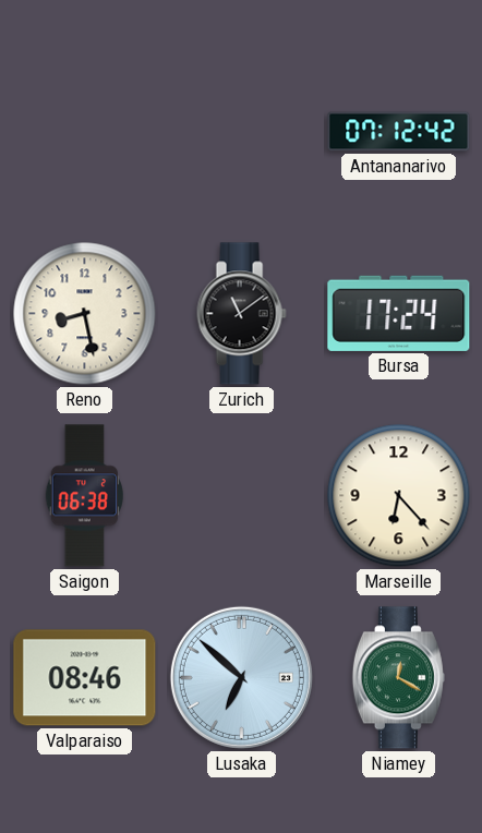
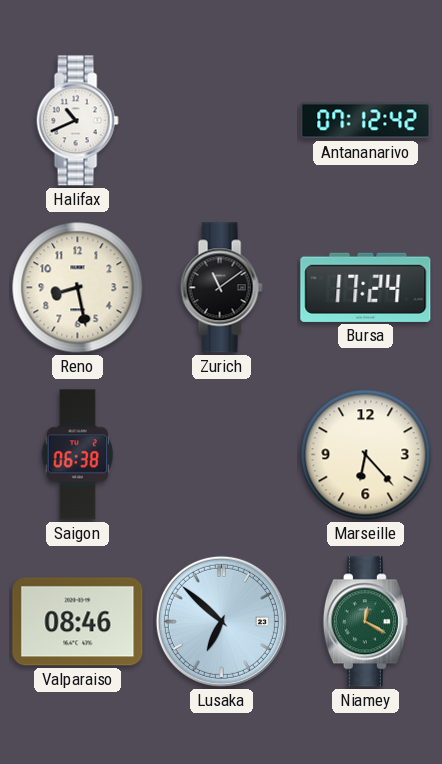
Halifax: none -> 10:41 (77, 121)
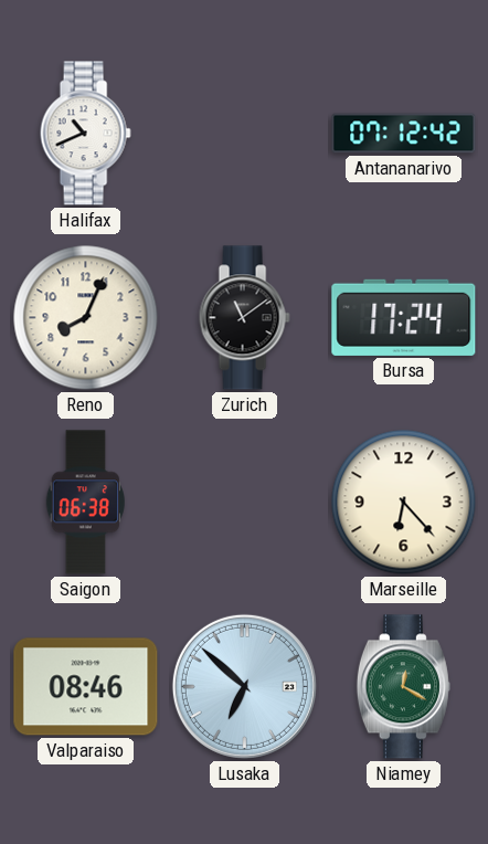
Reno: 8:28 -> 8:04 (86, 318)
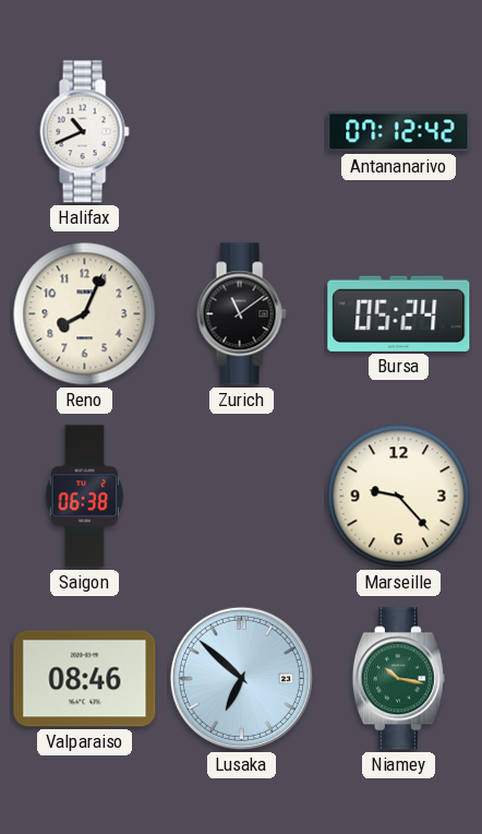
Bursa: 17:24 -> 05:24 (399, 313)
Marseille: 6:23 -> 9:23 (399, 497)
Niamey: 12:20 -> 10:17 (398, 679)
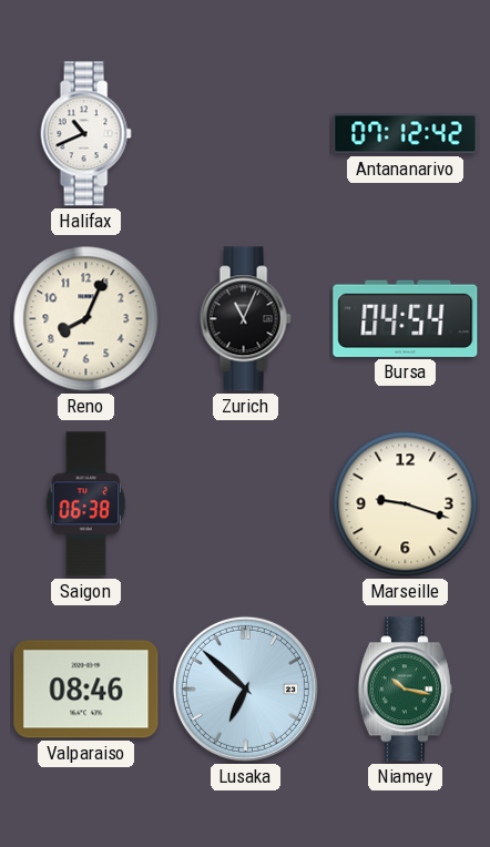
Zurich: 11:09 -> 11:04 (245, 319)
Bursa: 05:24 -> 04:54 (406, 318)
Marseille: 9:23 -> 9:18 (406, 504)
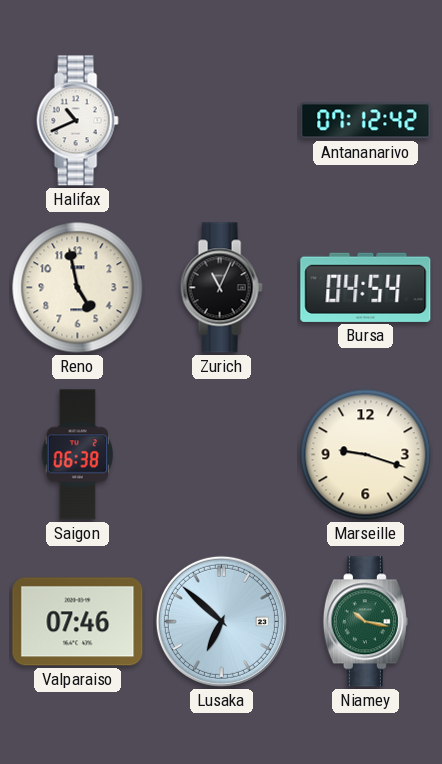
Reno: 8:04 -> 4:58 (78, 288)
Valparaiso: 08:46 -> 07:46 (78, 622)
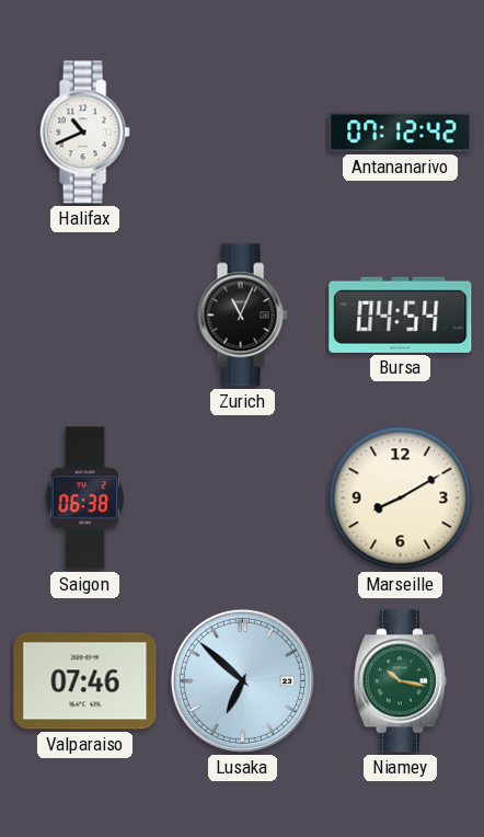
Reno: 4:58 -> none (78, 288)
Marseille: 9:18 -> 8:10 (401, 498)
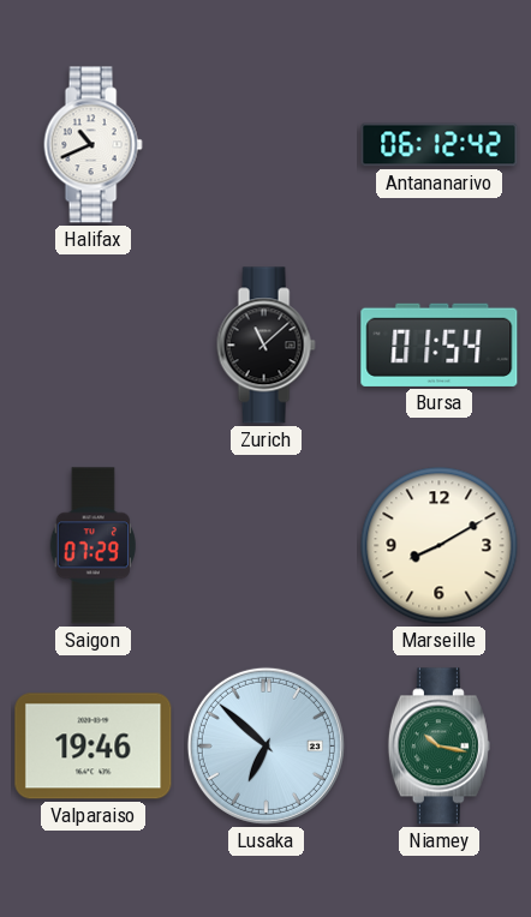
Antananarivo: 07:12 -> 06:12 (440, 145)
Zurich: 11:04 -> 11:08 (265, 346)
Bursa: 04:54 -> 01:54 (440, 344)
Saigon: 06:38 -> 07:29 (93, 546)
Valparaiso: 07:46 -> 19:46 (94, 747)
